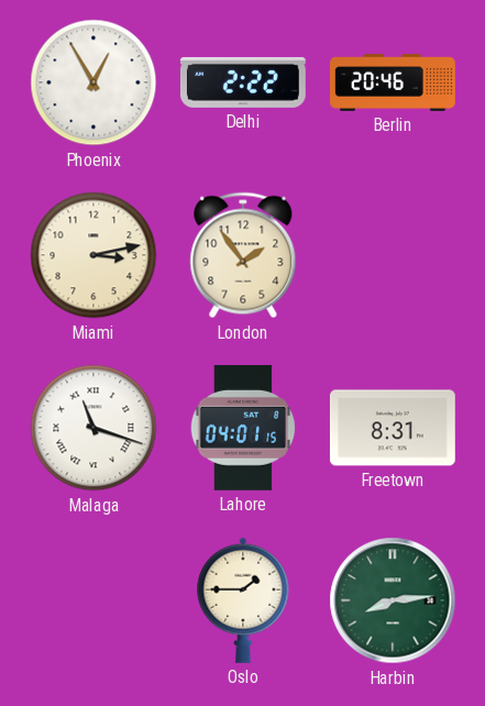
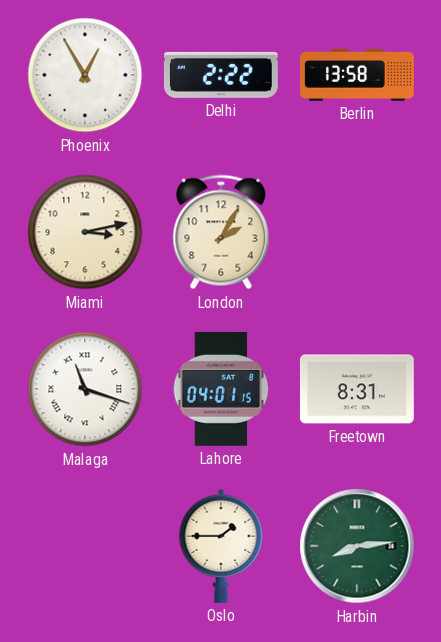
Berlin: 20:46 -> 13:58 (358, 75)
London: 1:54 -> 2:05 (221, 232)
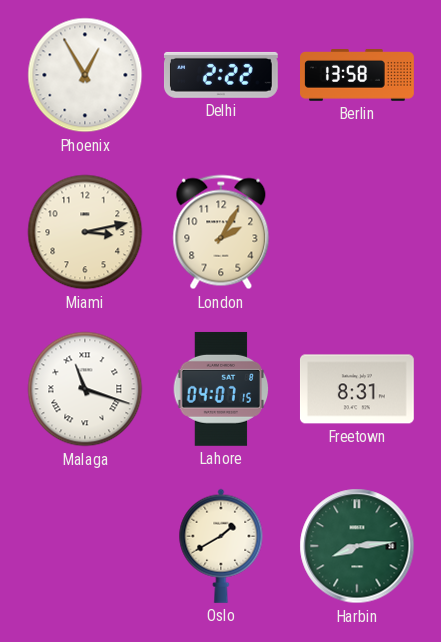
Lahore: 04:01 -> 04:07 (221, 389)
Oslo: 1:45 -> 1:40 (221, 546)
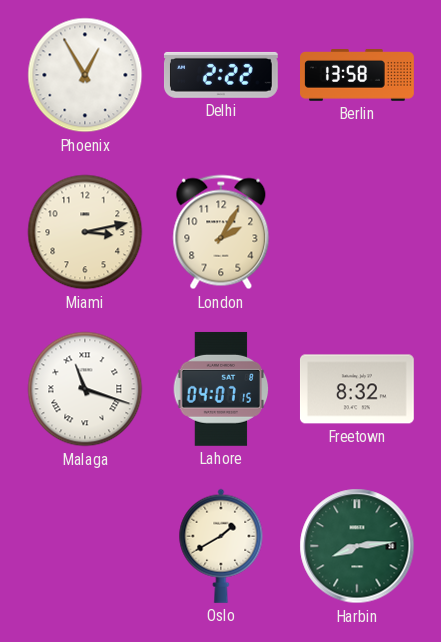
Freetown: 8:31 -> 8:32 (357, 389)
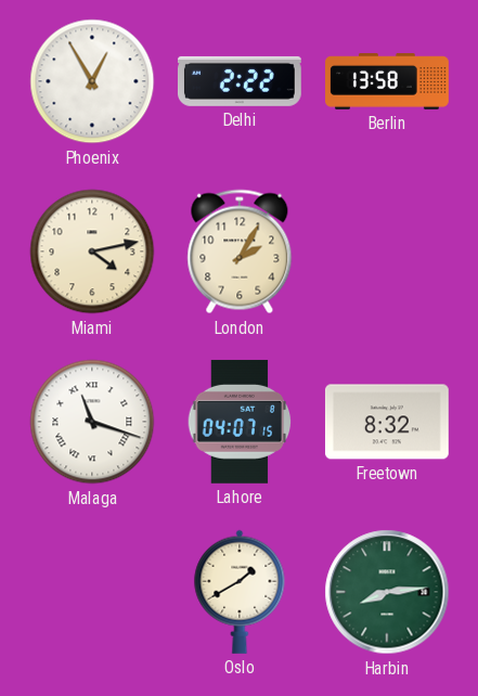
Miami: 3:13 -> 4:13 (92, 252)
